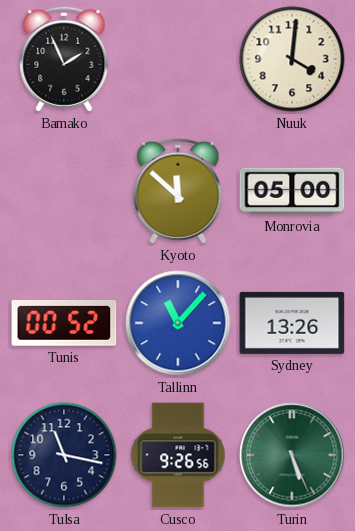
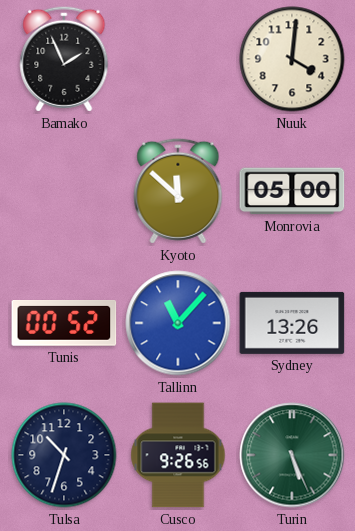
Tulsa: 11:17 -> 10:33 (64, 455)
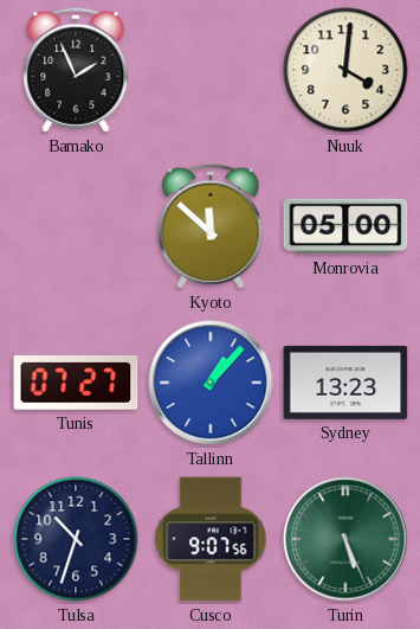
Tunis: 00:52 -> 07:27 (76, 384)
Tallinn: 11:07 -> 1:07 (211, 383)
Sydney: 13:26 -> 13:23 (345, 383)
Cusco: 9:26 -> 9:07 (211, 539)
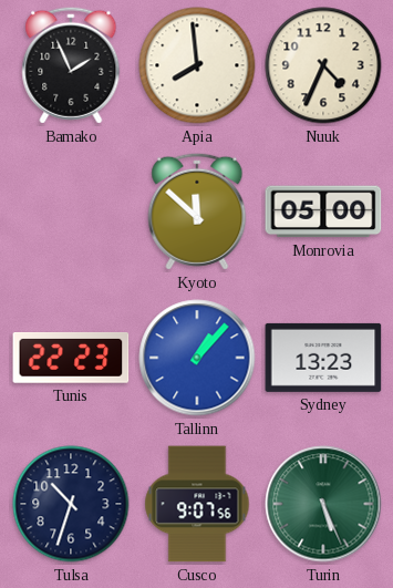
Apia: none -> 7:59 (197, 65)
Nuuk: 4:01 -> 4:34 (323, 65)
Tunis: 07:27 -> 22:23 (71, 359)
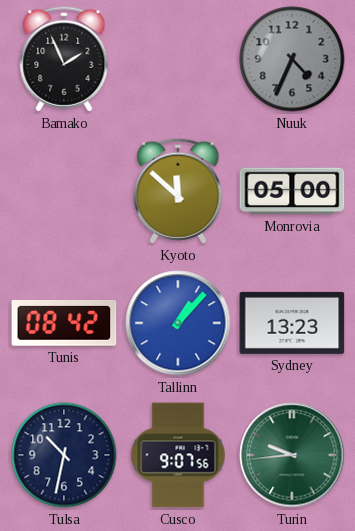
Apia: 7:59 -> none (197, 65)
Nuuk dial: cream -> grey (292, 59)
Tunis: 22:23 -> 08:42 (64, 324)
Tulsa: 10:33 -> 10:32 (64, 455)
Turin: 5:26 -> 9:44 (292, 455)
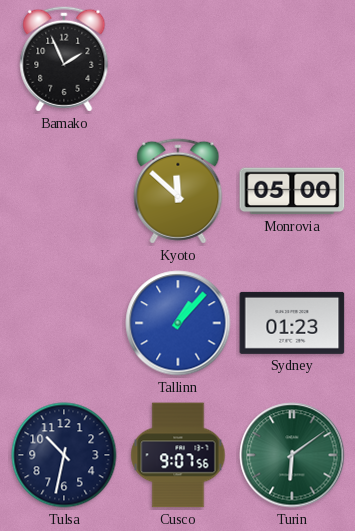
Nuuk: 4:34 -> none (292, 59)
Tunis: 08:42 -> none (64, 324)
Sydney: 13:23 -> 01:23 (292, 323)
Turin: 9:44 -> 6:09 (292, 455)
